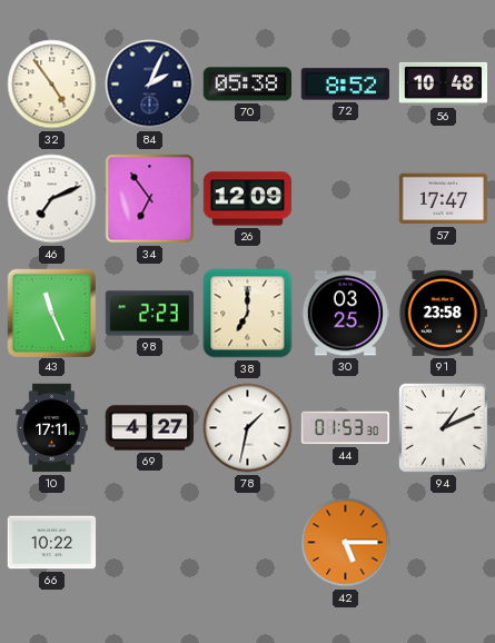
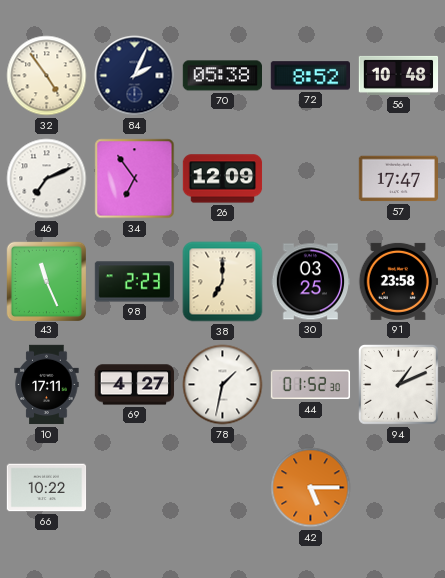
44: 01:53 -> 01:52 (311, 385)
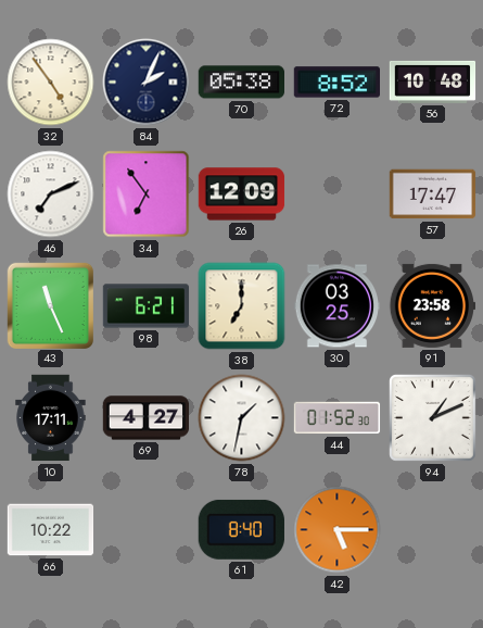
98: 2:23 -> 6:21 (147, 306)
61: none -> 8:40 (241, 529)
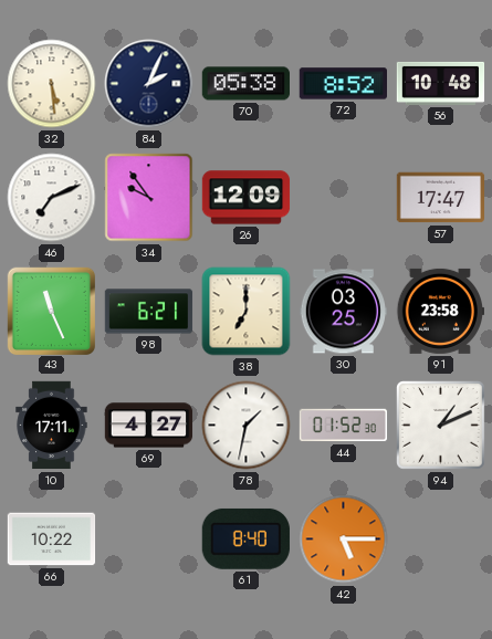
32: 4:54 -> 5:29 (52, 84)
34: 6:54 -> 9:54 (149, 198)
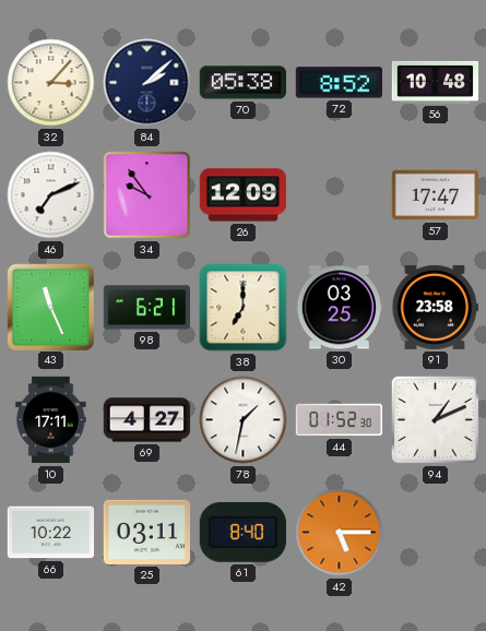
32: 5:29 -> 3:07 (51, 83)
84: 2:04 -> 2:08 (147, 83)
25: none -> 03:11 (146, 532)
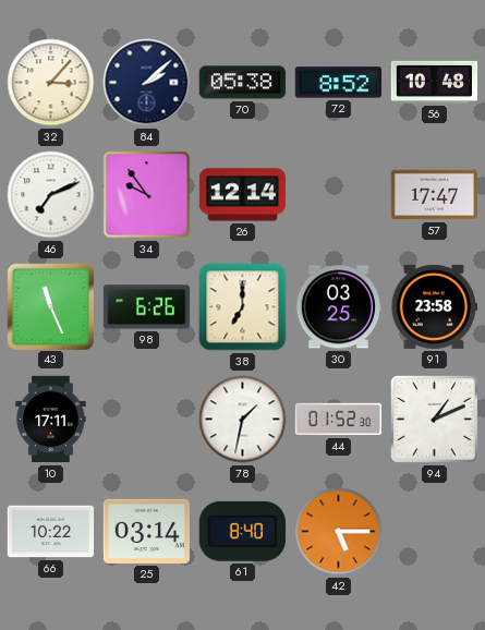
26: 12:09 -> 12:14 (243, 195)
98: 6:21 -> 6:26 (147, 307)
69: 4:27 -> none (147, 420)
25: 03:11 -> 03:14 (146, 531)
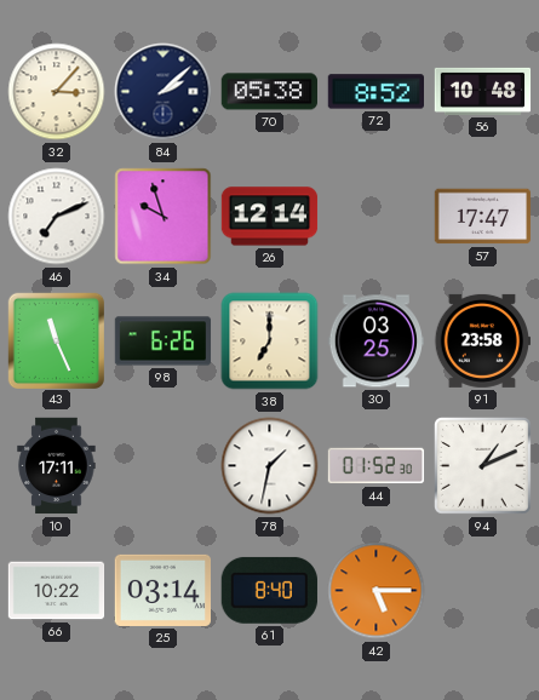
34: 9:54 -> 9:57 (164, 217)
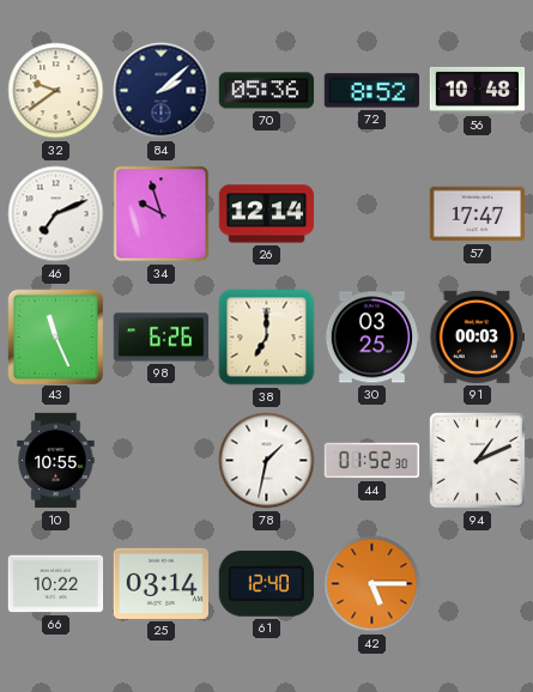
32: 3:07 -> 9:39 (56, 91)
70: 05:38 -> 05:36 (266, 91)
91: 23:58 -> 00:03 (477, 336)
10: 17:11 -> 10:55 (56, 461)
61: 8:40 -> 12:40 (266, 583)
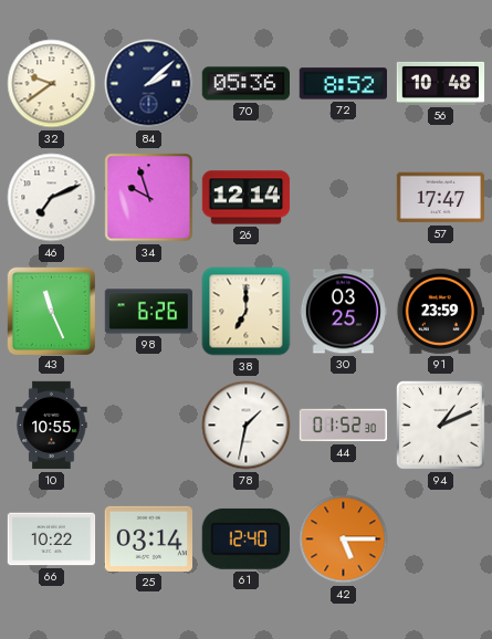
91: 00:03 -> 23:59 (440, 311)
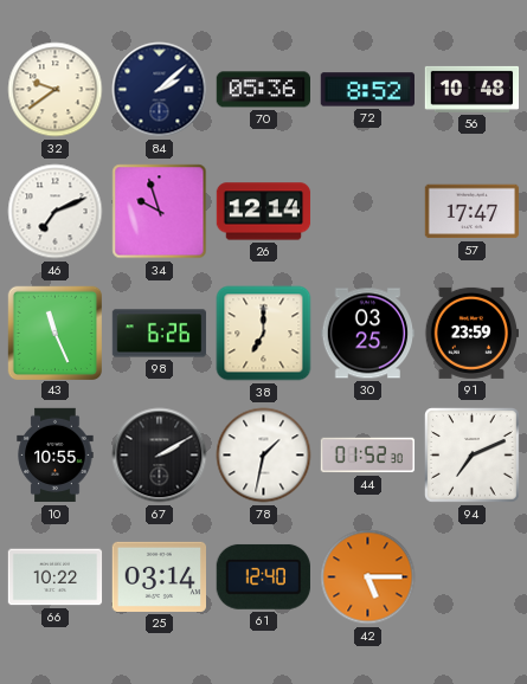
67: none -> 2:10 (160, 456)
94: 1:11 -> 7:11 (473, 456)
